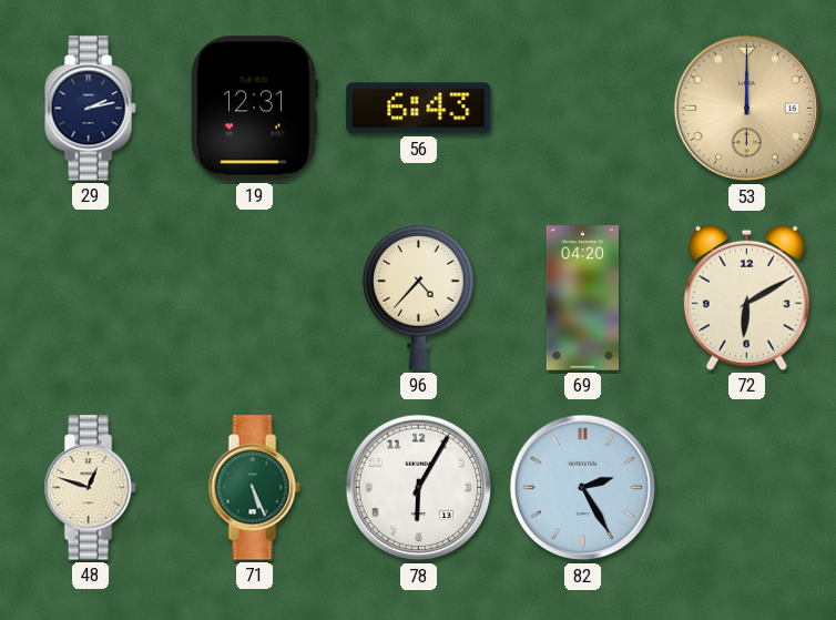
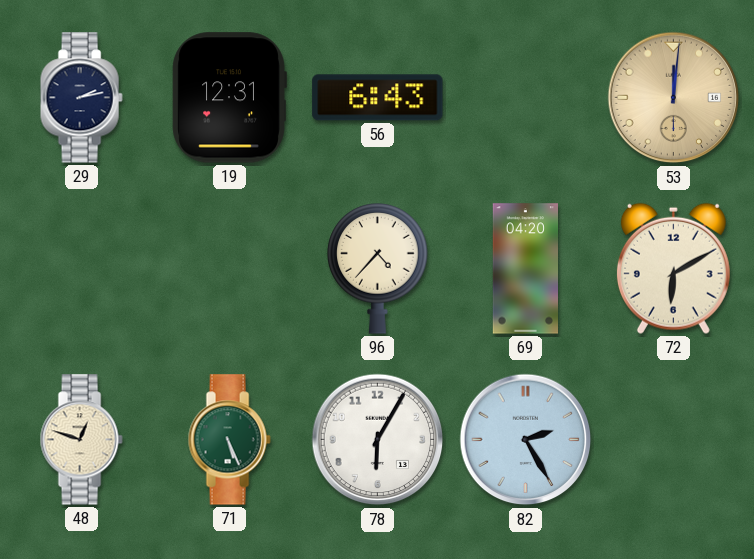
53: 12:00 -> 12:01 (674, 98)
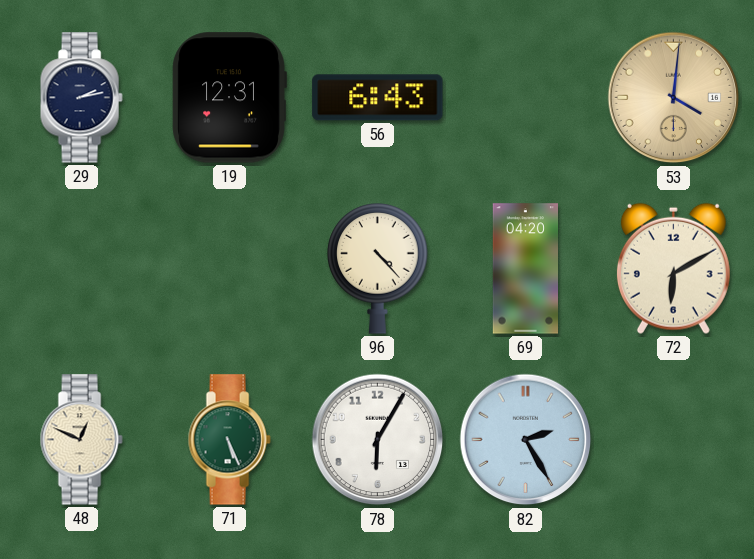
53: 12:01 -> 4:01 (674, 98)
96: 4:37 -> 4:23 (378, 269)
48: 12:48 -> 12:49 (81, 440)
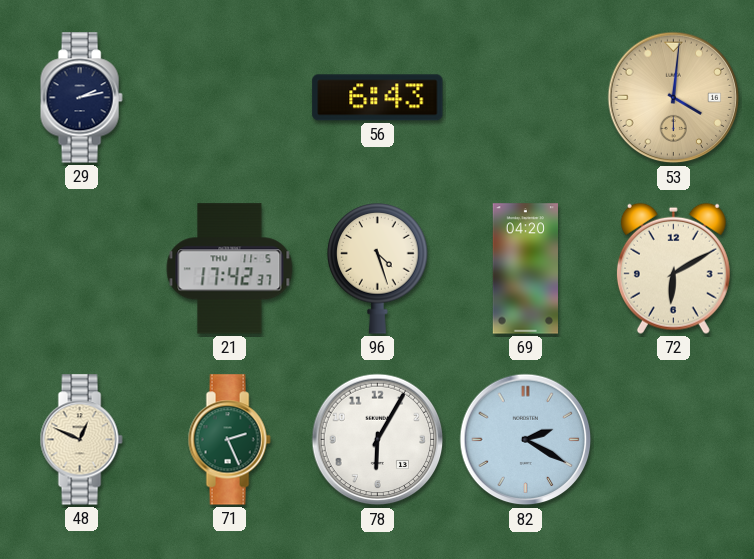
19: 12:31 -> none (229, 98)
21: none -> 17:42 (230, 269)
96: 4:23 -> 4:27 (378, 269)
71: 5:26 -> 2:26 (229, 440)
82: 2:25 -> 2:20 (526, 440)
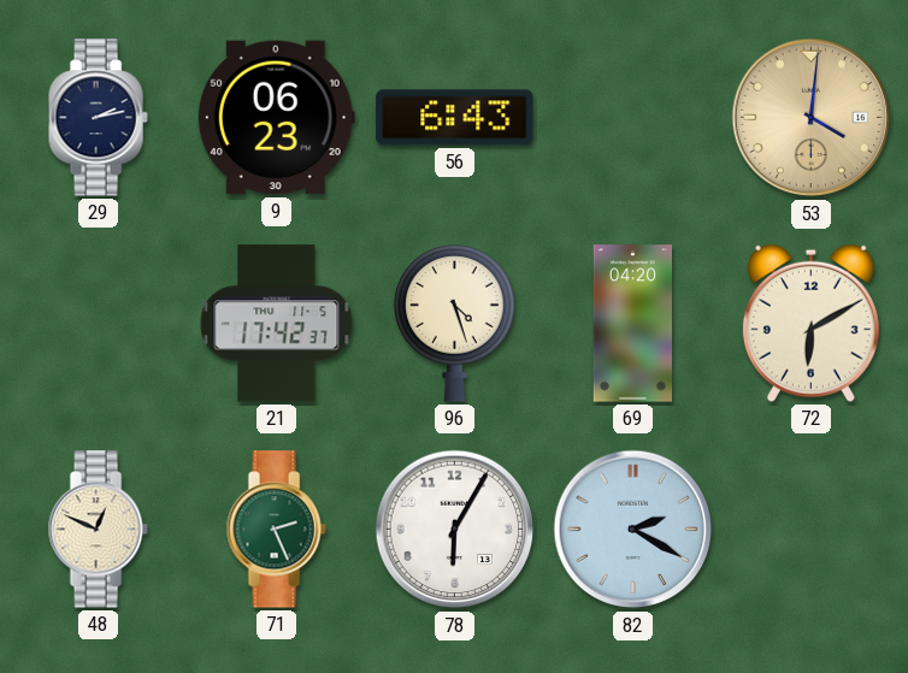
9: none -> 06:23 (276, 118)
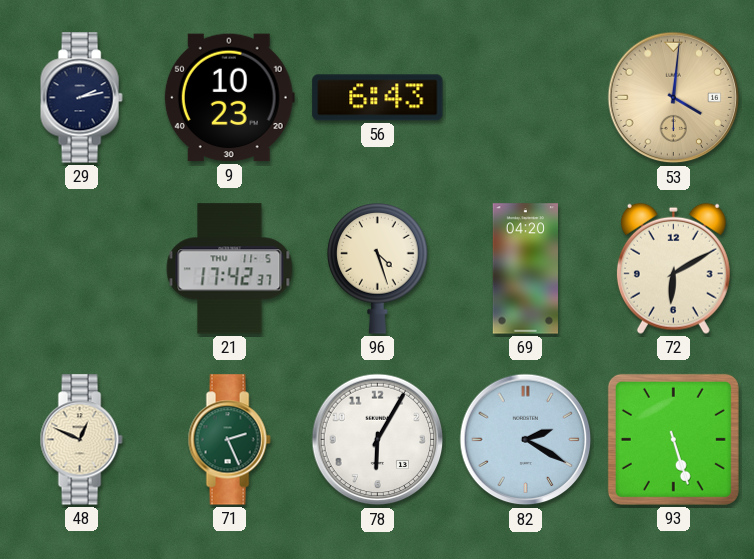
9: 06:23 -> 10:23 (229, 98)
93: none -> 5:27 (673, 439)
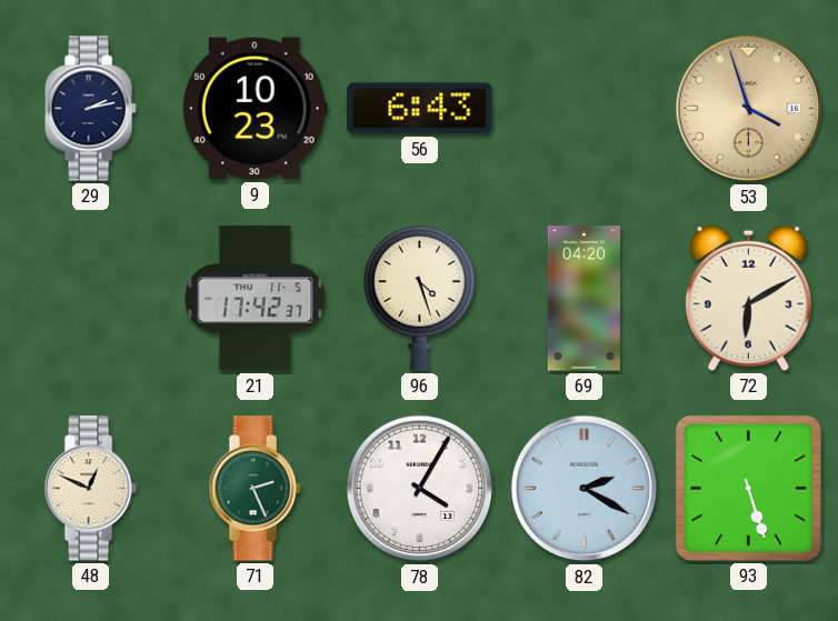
53: 4:01 -> 3:57 (749, 109)
78: 6:05 -> 4:05 (420, 489)
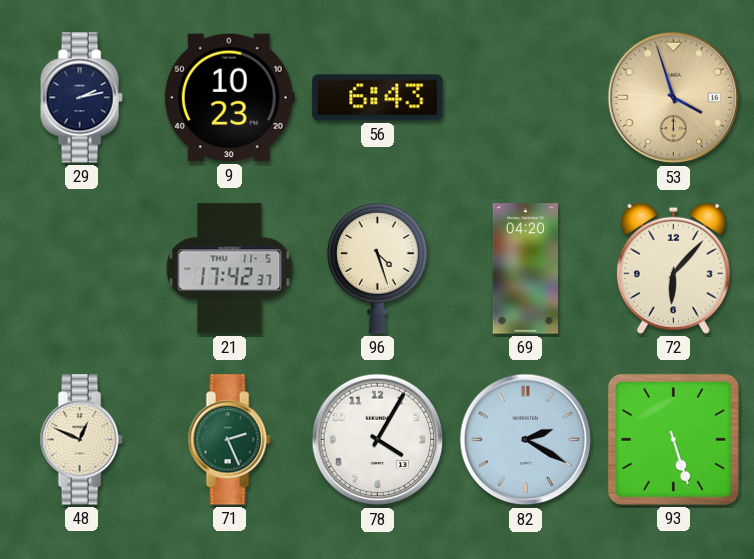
72: 6:10 -> 6:07 (673, 268)
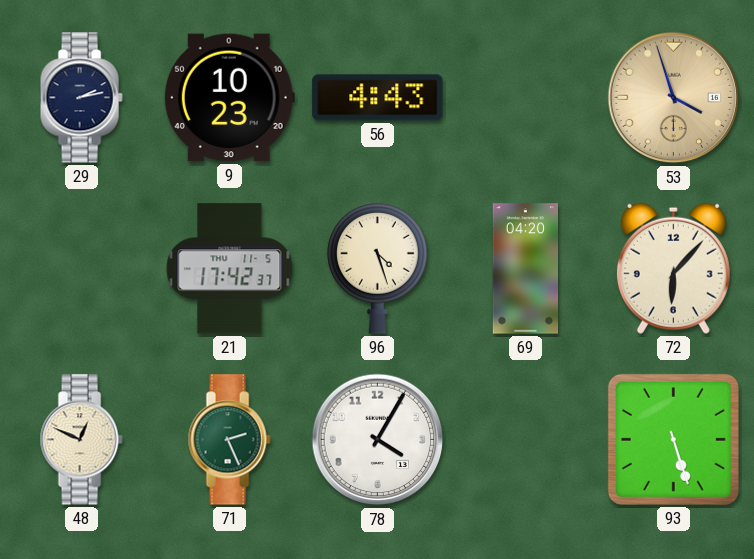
56: 6:43 -> 4:43 (378, 98)
82: 2:20 -> none (526, 440)
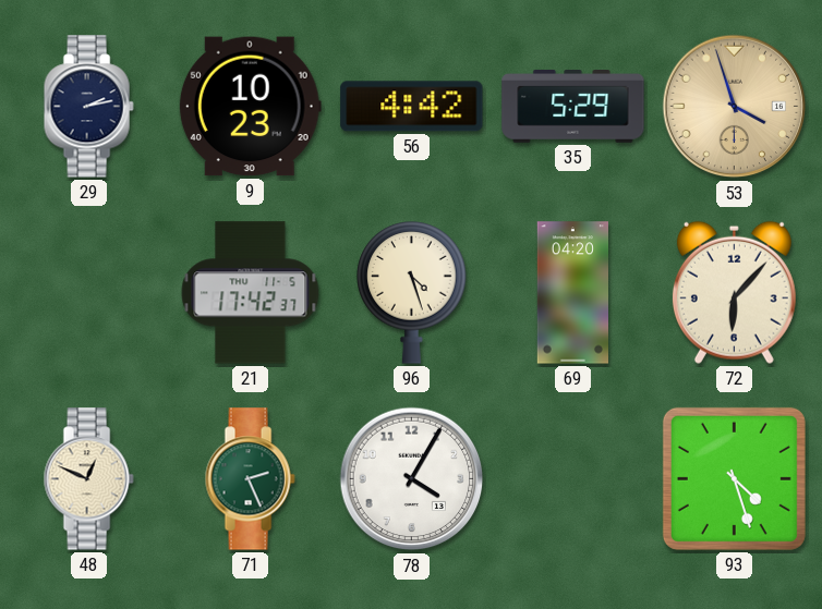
56: 4:43 -> 4:42 (412, 107)
35: none -> 5:29 (573, 107)
93: 5:27 -> 4:27 (734, 478)
